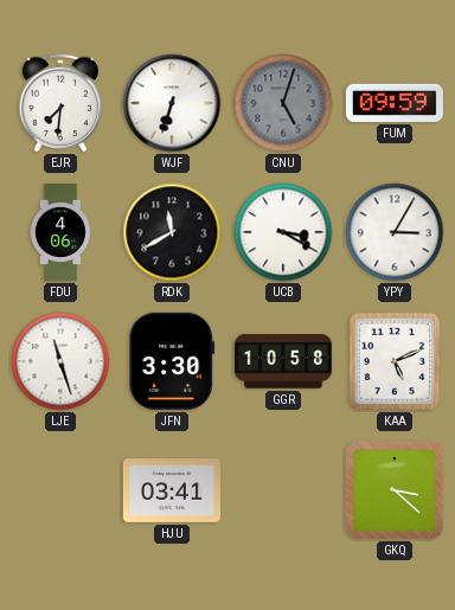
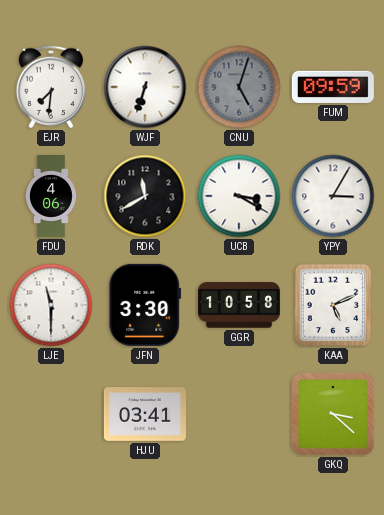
LJE: 11:27 -> 11:30 (51, 305)
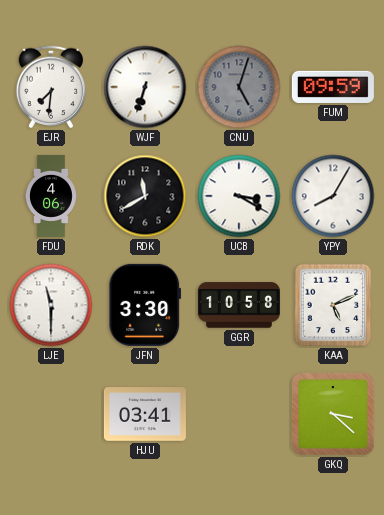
YPY: 3:05 -> 8:05 (333, 196)
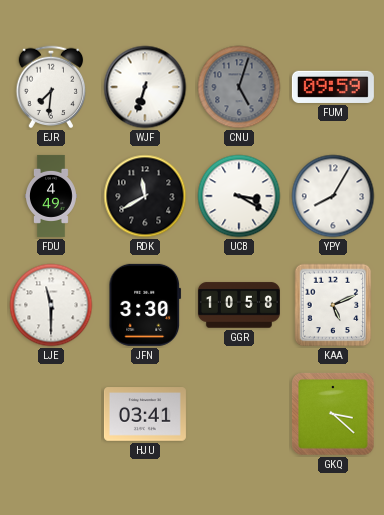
FDU: 4:06 -> 4:49 (52, 196)
